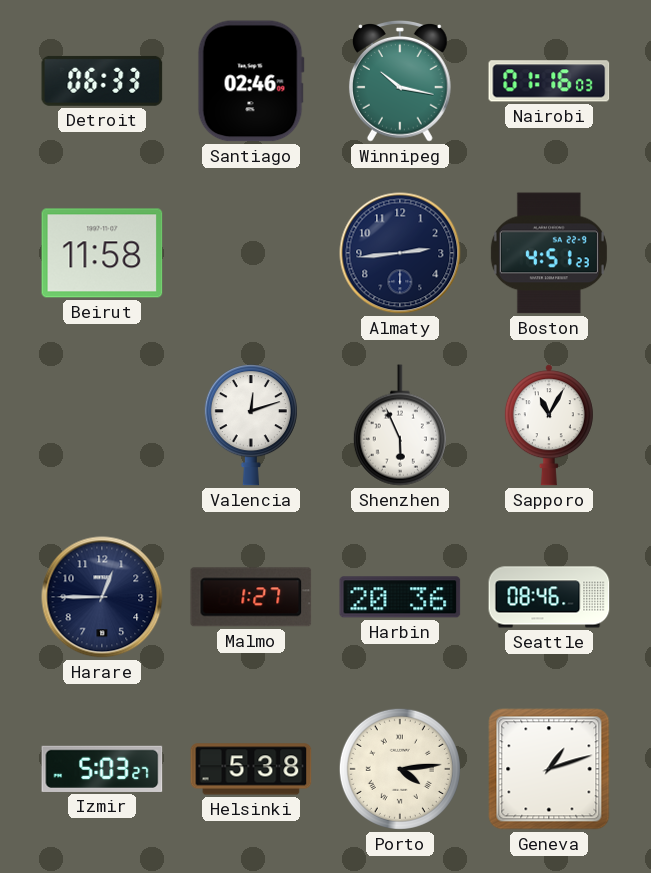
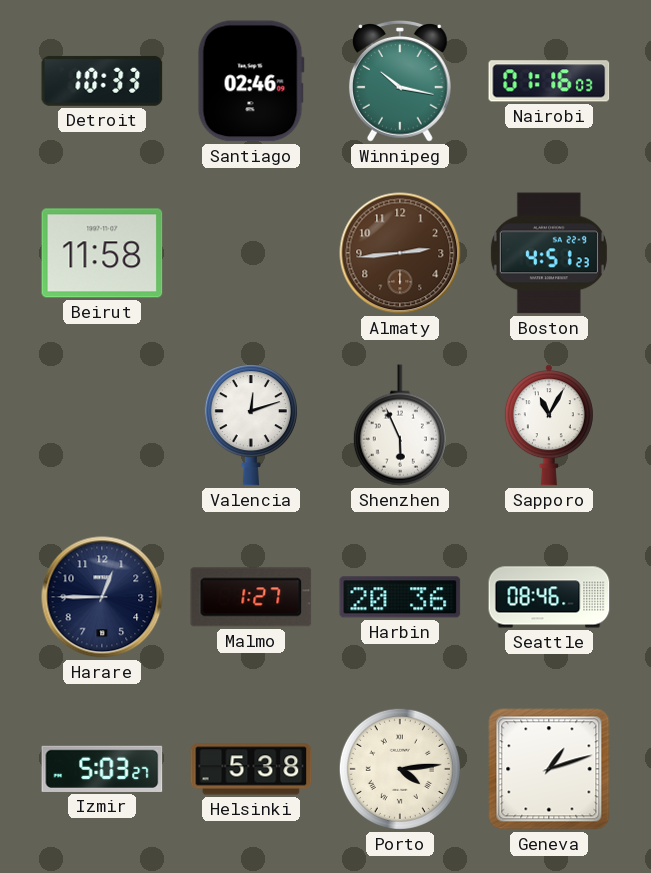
Detroit: 06:33 -> 10:33 (102, 81)
Almaty dial: navy -> brown (400, 253)
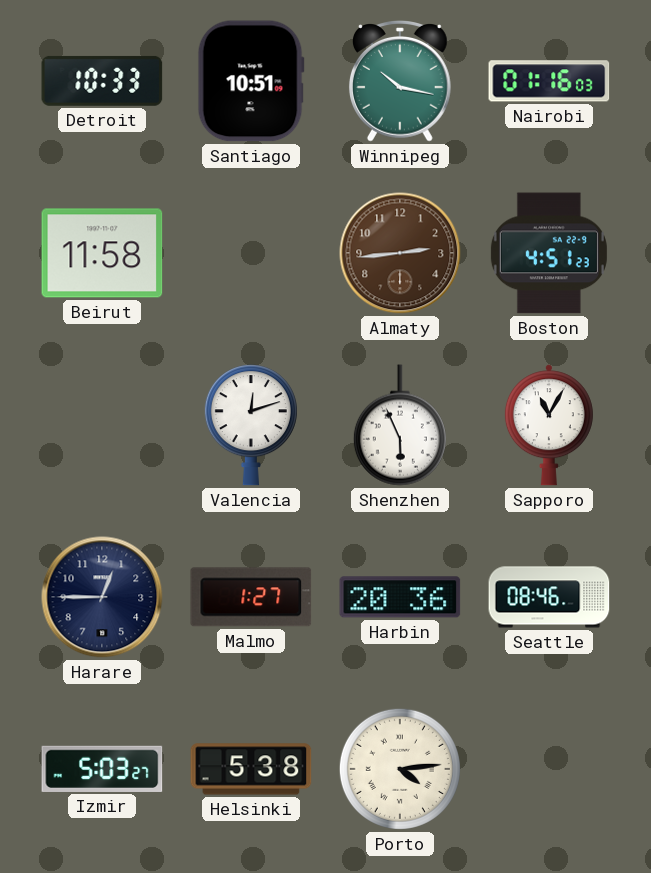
Santiago: 02:46 -> 10:51 (251, 81)
Geneva: 1:12 -> none (549, 769)
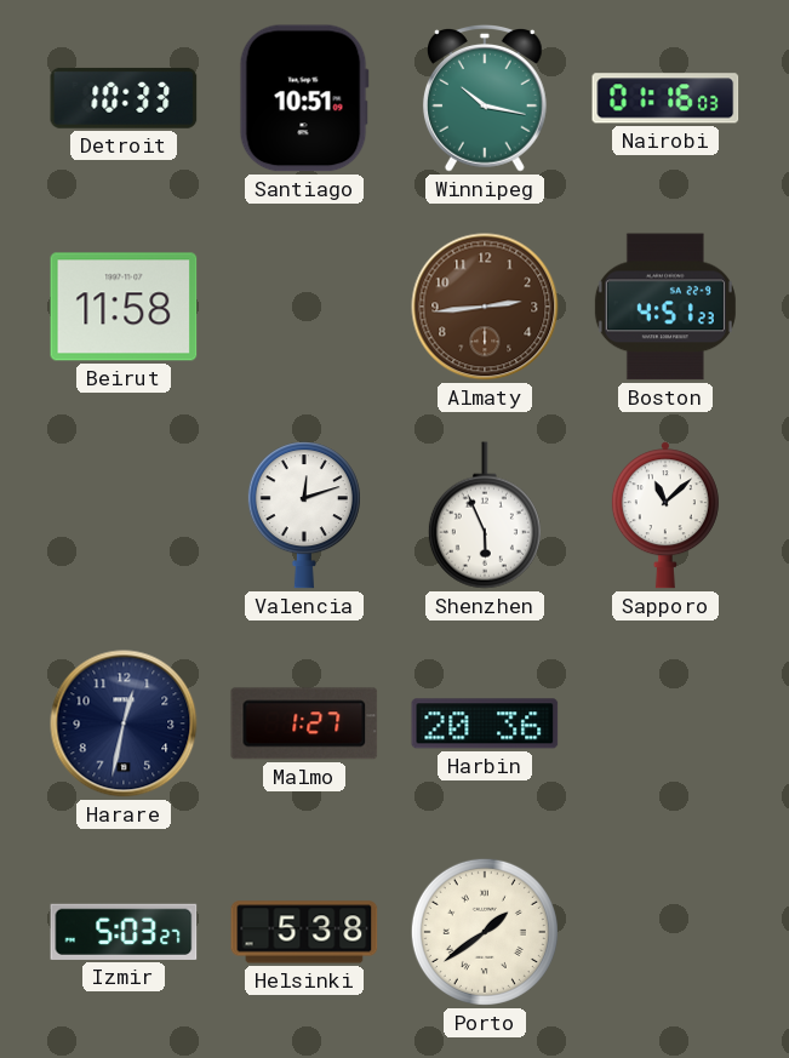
Sapporo: 11:05 -> 11:08 (665, 515)
Harare: 12:45 -> 12:32 (124, 724)
Seattle: 08:46 -> none (549, 597)
Porto: 4:14 -> 1:39 (485, 932)
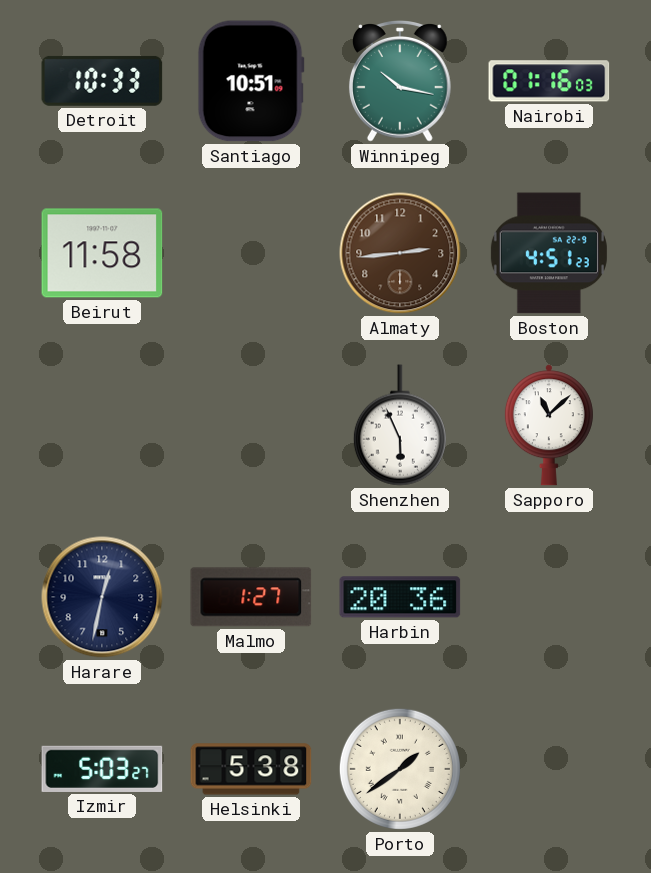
Valencia: 12:12 -> none (304, 515)
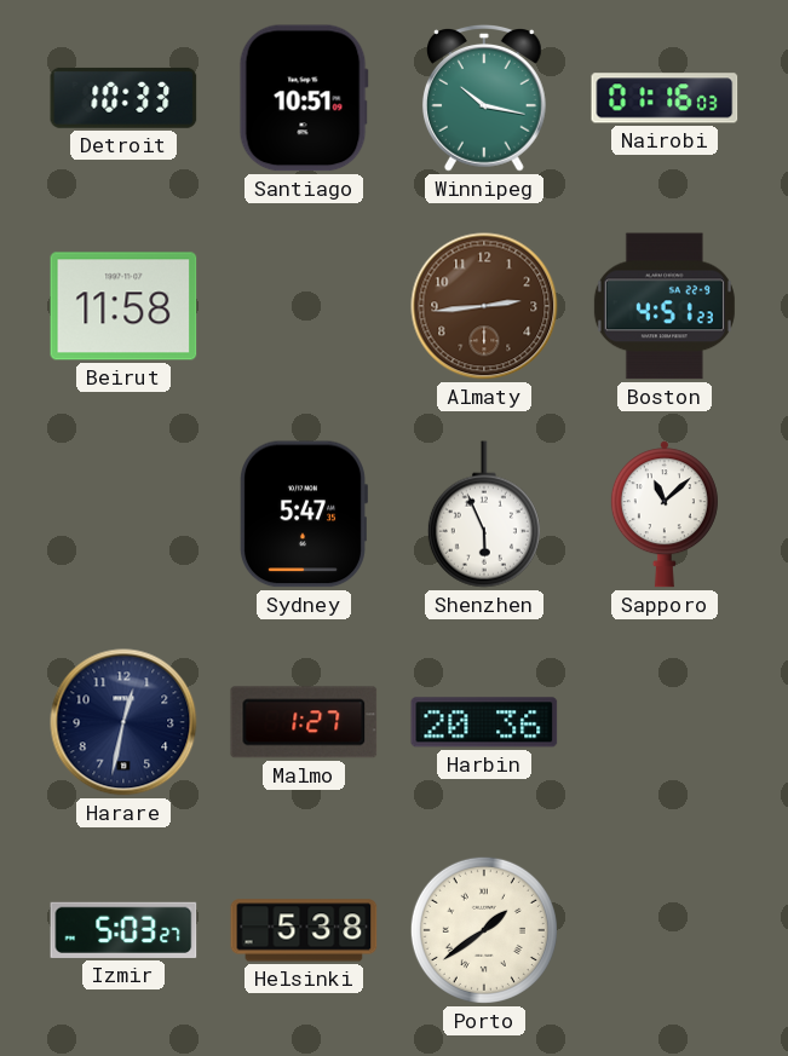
Sydney: none -> 5:47 (303, 514)
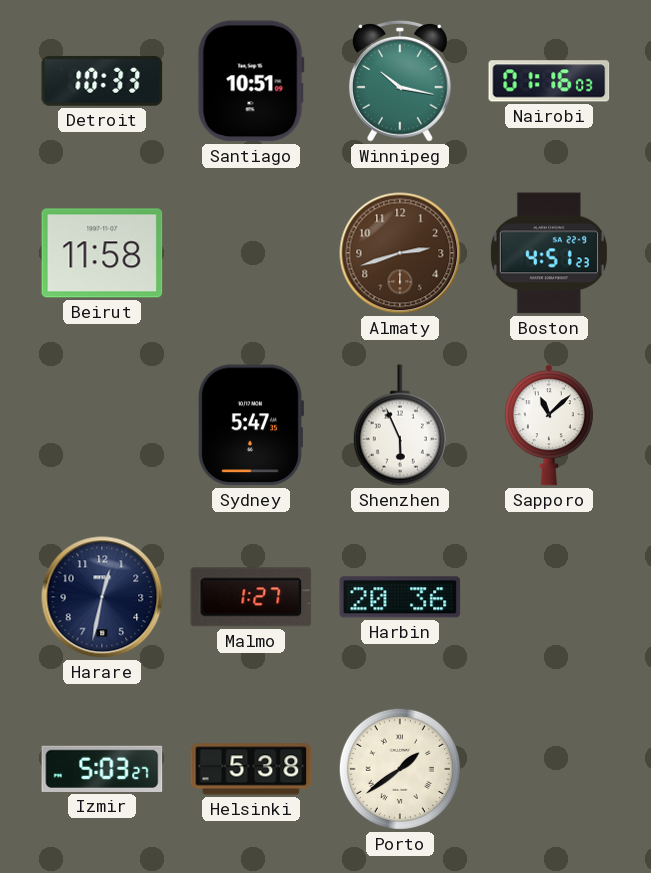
Almaty: 2:44 -> 2:42 (400, 253)
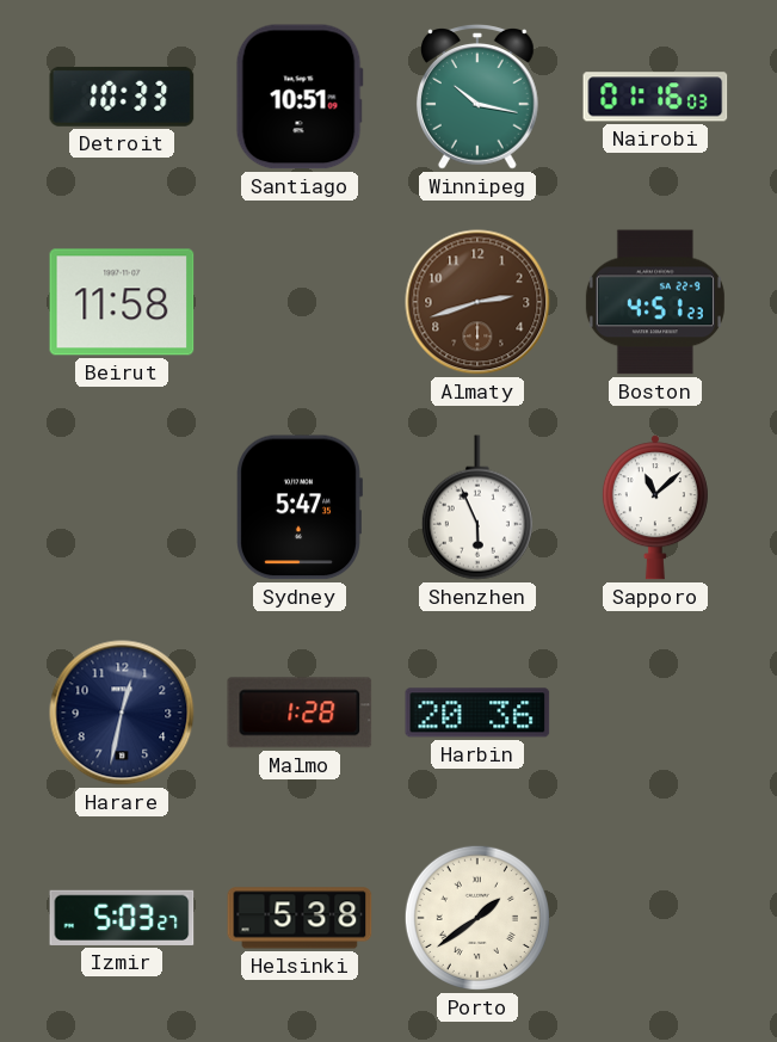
Malmo: 1:27 -> 1:28 (300, 713)
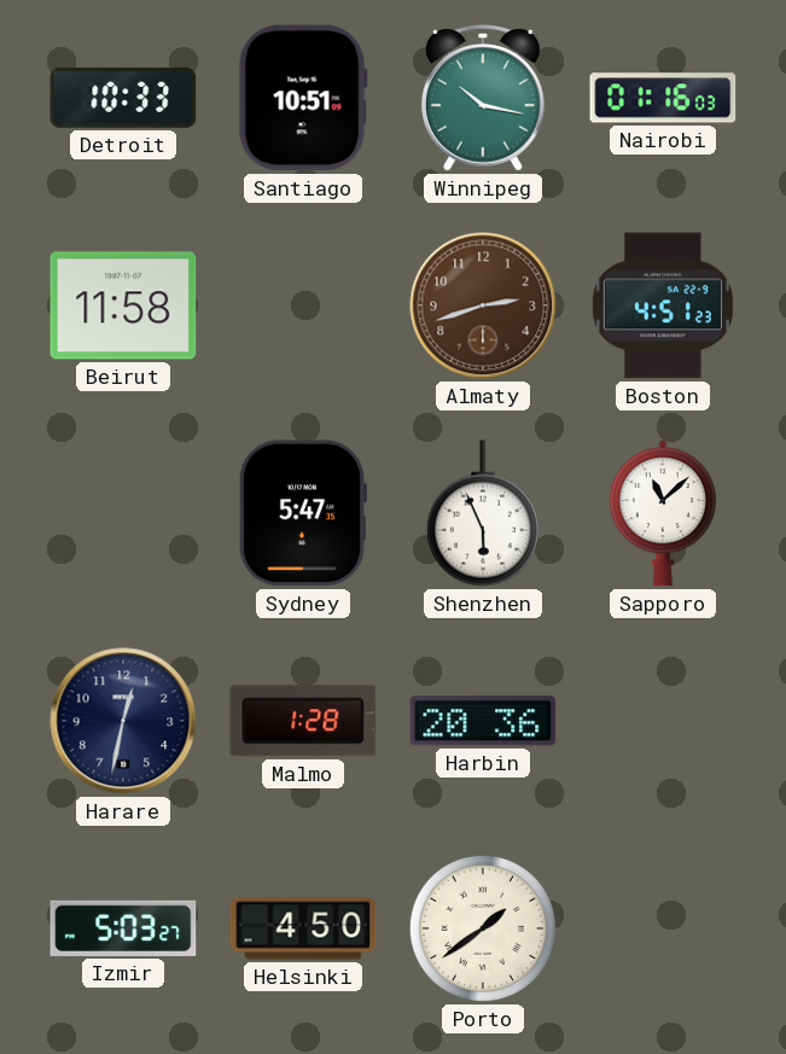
Helsinki: 5:38 -> 4:50 (303, 928)
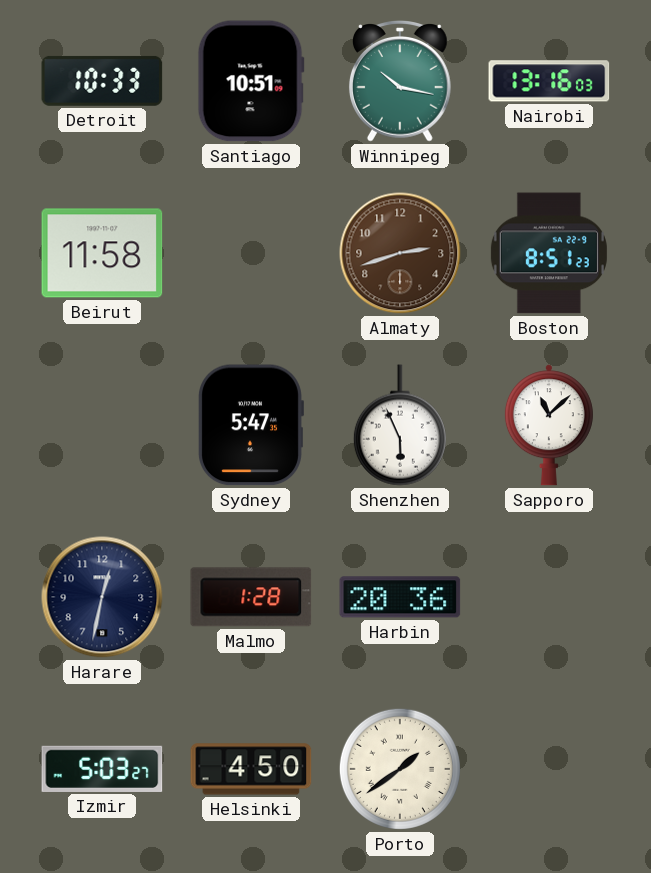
Nairobi: 01:16 -> 13:16 (549, 81)
Boston: 4:51 -> 8:51 (549, 253)
